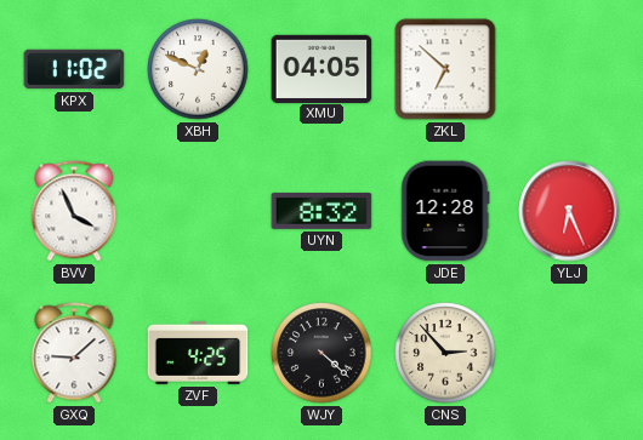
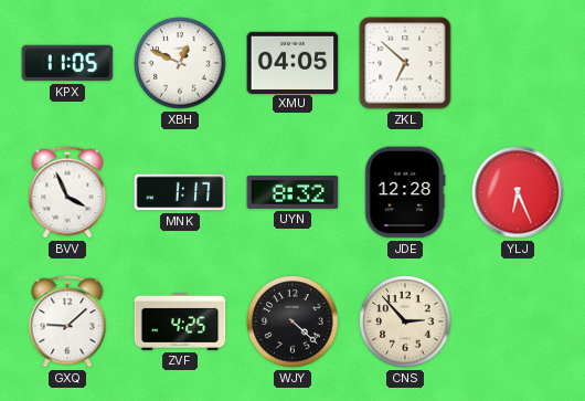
KPX: 11:02 -> 11:05 (67, 63)
MNK: none -> 1:17 (180, 192)
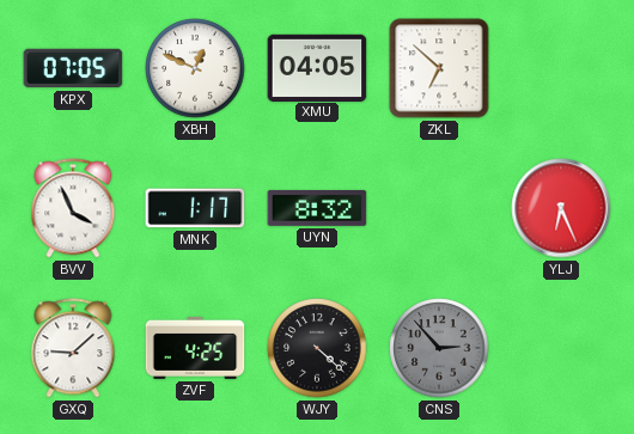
KPX: 11:05 -> 07:05 (73, 68)
JDE: 12:28 -> none (405, 192)
CNS dial: cream -> grey (439, 348)
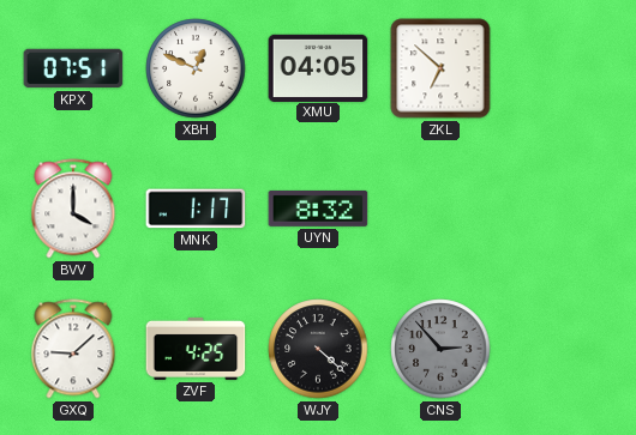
KPX: 07:05 -> 07:51 (73, 68)
BVV: 3:56 -> 4:00 (73, 209)
YLJ: 6:26 -> none (561, 208)
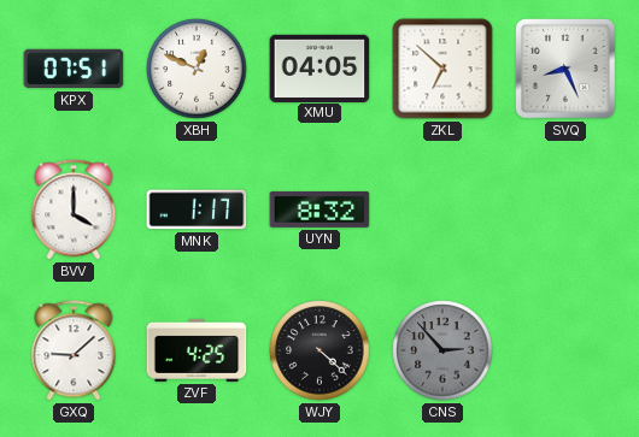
SVQ: none -> 8:26 (567, 70)
